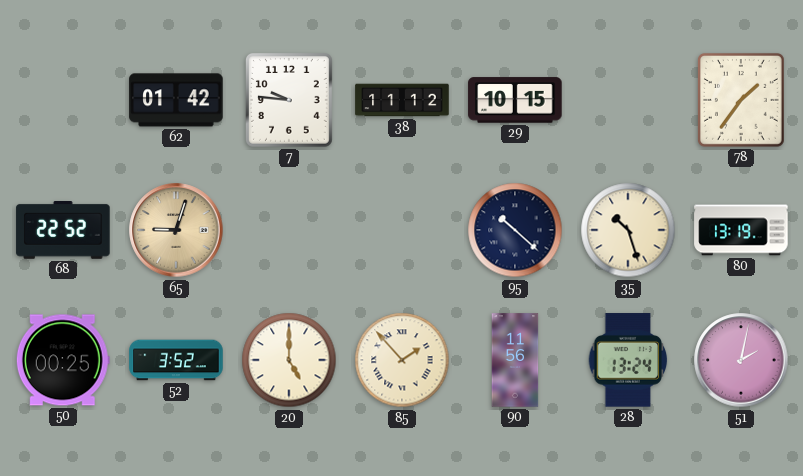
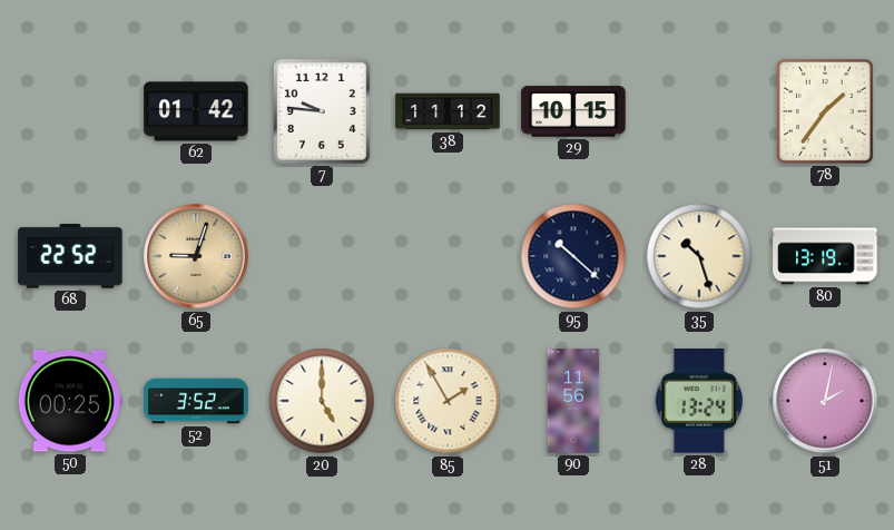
85: 1:53 -> 1:55 (448, 401)
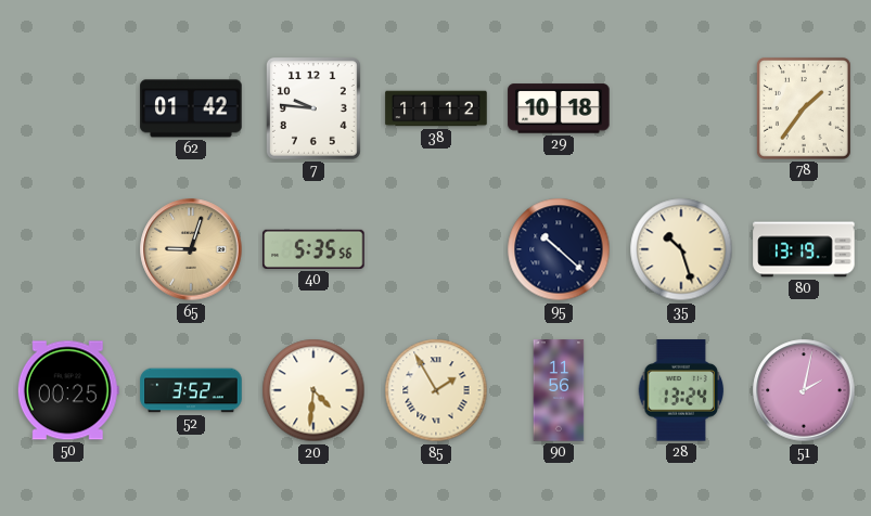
29: 10:15 -> 10:18 (559, 108)
68: 22:52 -> none (70, 257)
40: none -> 5:35 (313, 249)
20: 5:00 -> 4:31 (313, 390)
